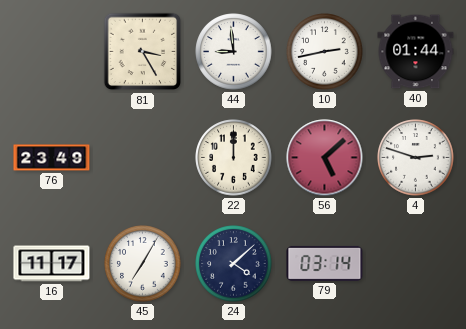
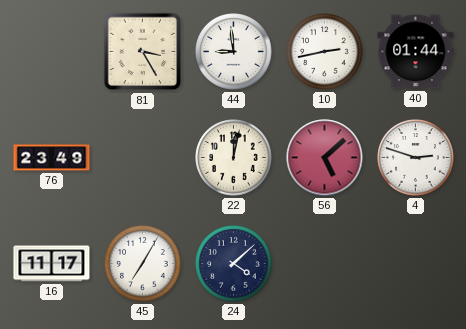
22: 12:00 -> 12:02 (234, 158)
79: 03:14 -> none (325, 263)
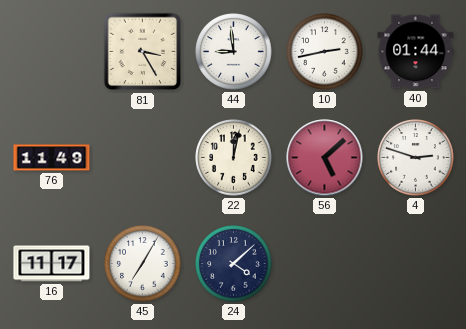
76: 23:49 -> 11:49 (52, 158)
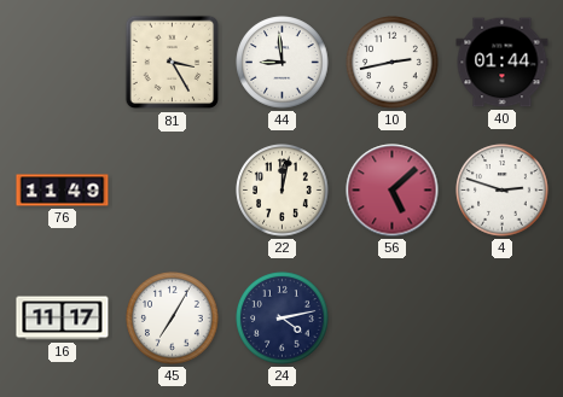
24: 4:08 -> 4:13 (283, 319)
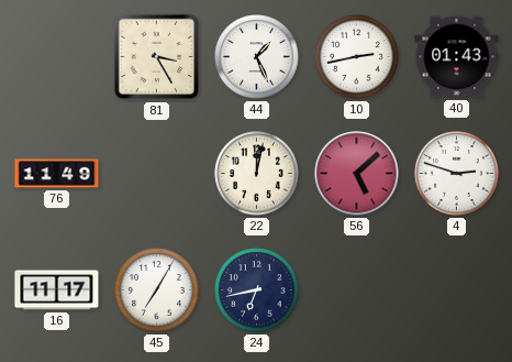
44: 8:59 -> 1:26 (257, 57)
40: 01:44 -> 01:43 (457, 57)
24: 4:13 -> 6:43 (257, 290)
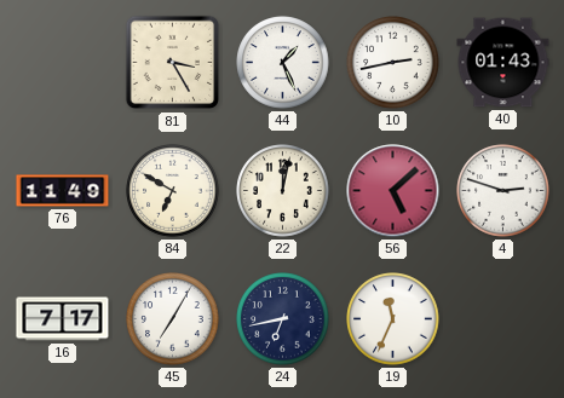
84: none -> 6:50 (173, 191)
16: 11:17 -> 7:17 (63, 319)
19: none -> 11:34 (393, 319)
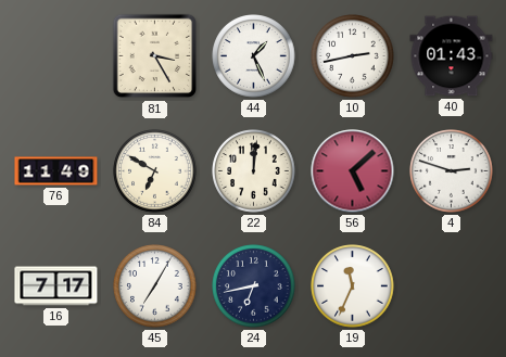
22: 12:02 -> 12:01 (254, 171)
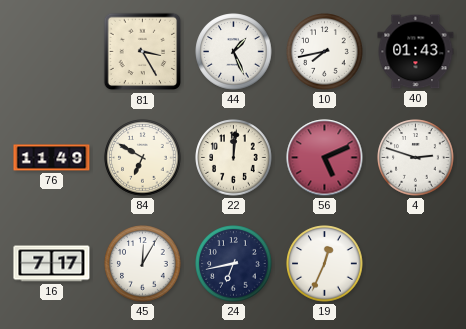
10: 2:43 -> 7:43 (325, 52)
56: 5:08 -> 5:11 (325, 158)
45: 7:05 -> 12:05 (143, 264)
19: 11:34 -> 12:34 (325, 264)
